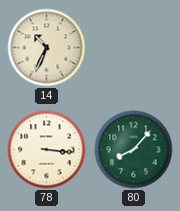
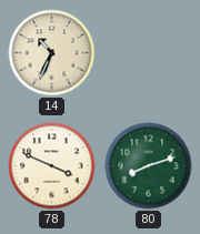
78: 3:16 -> 3:49 (52, 166)
80: 8:07 -> 8:12 (149, 166)
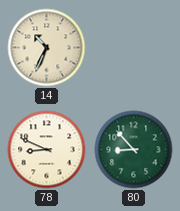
78: 3:49 -> 8:49 (47, 150)
80: 8:12 -> 8:53 (134, 150)
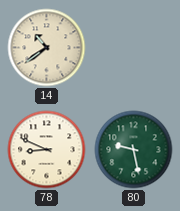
14: 10:34 -> 10:39 (47, 48)
80: 8:53 -> 9:28 (134, 150)
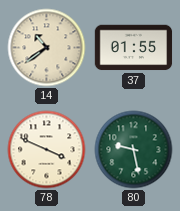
37: none -> 01:55 (134, 48)
78: 8:49 -> 3:49 (47, 150)
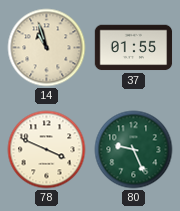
14: 10:39 -> 10:57 (47, 48)
80: 9:28 -> 9:26 (134, 150)
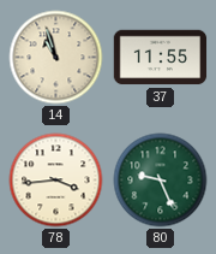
37: 01:55 -> 11:55 (161, 58)
78: 3:49 -> 3:44 (56, 181)
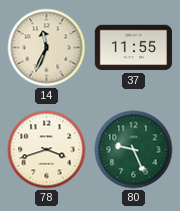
14: 10:57 -> 11:34 (47, 48)
78: 3:44 -> 3:42 (47, 150)
